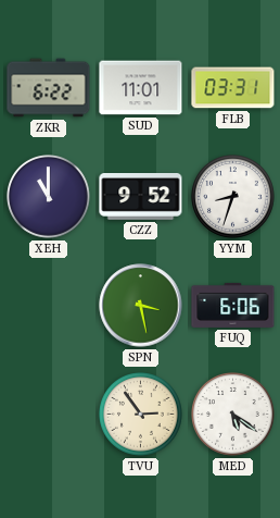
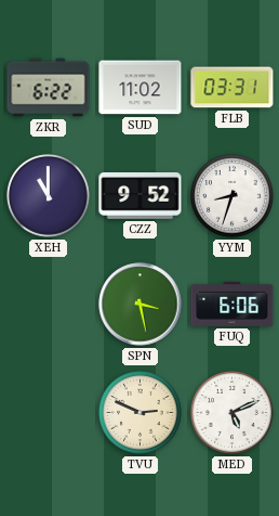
SUD: 11:01 -> 11:02 (141, 88)
TVU: 2:54 -> 2:49 (141, 413)
MED: 5:21 -> 5:11 (232, 413)
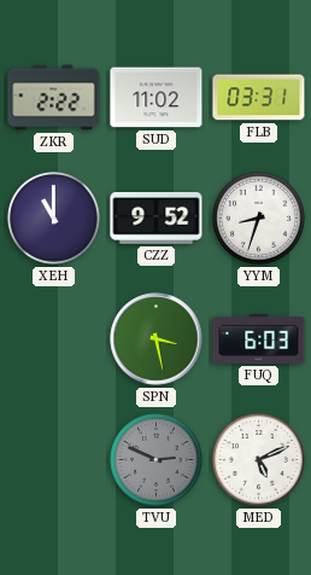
ZKR: 6:22 -> 2:22 (54, 98)
FUQ: 6:06 -> 6:03 (259, 338)
TVU dial: cream -> grey (157, 460)
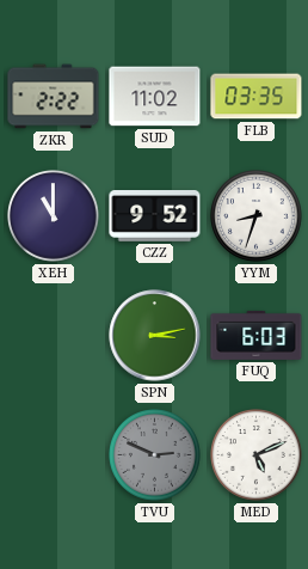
FLB: 03:31 -> 03:35 (257, 97)
SPN: 3:28 -> 3:13 (155, 336)
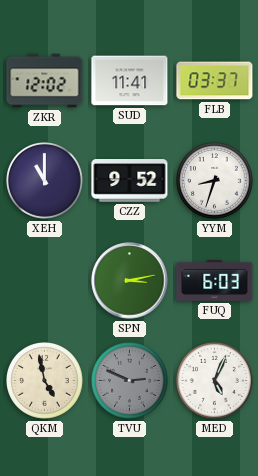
ZKR: 2:22 -> 12:02 (45, 81)
SUD: 11:02 -> 11:41 (130, 81)
FLB: 03:35 -> 03:37 (215, 81)
QKM: none -> 4:58 (45, 381)
MED: 5:11 -> 5:04 (215, 381)
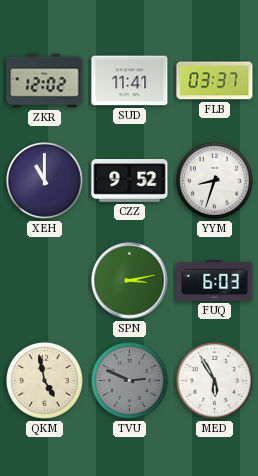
MED: 5:04 -> 5:55 (215, 381)
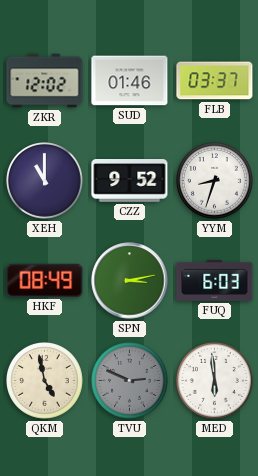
SUD: 11:41 -> 01:46 (130, 81)
HKF: none -> 08:49 (45, 280)
MED: 5:55 -> 5:59 (215, 381)
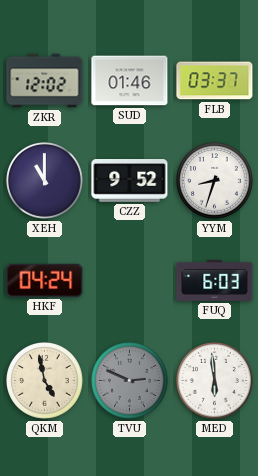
HKF: 08:49 -> 04:24 (45, 280)
SPN: 3:13 -> none (130, 281)
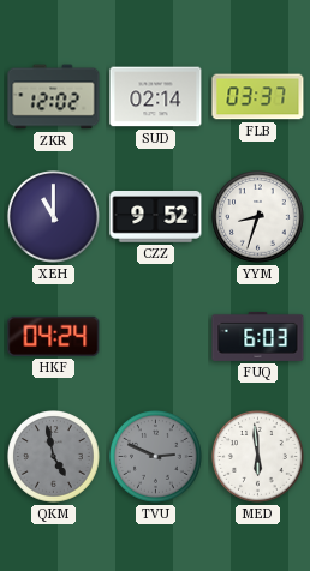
SUD: 01:46 -> 02:14 (156, 97)
QKM dial: cream -> grey (54, 457)
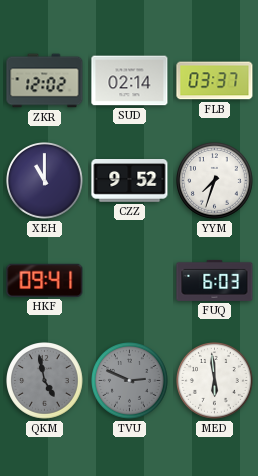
YYM: 8:33 -> 7:33 (215, 181)
HKF: 04:24 -> 09:41 (45, 280)
